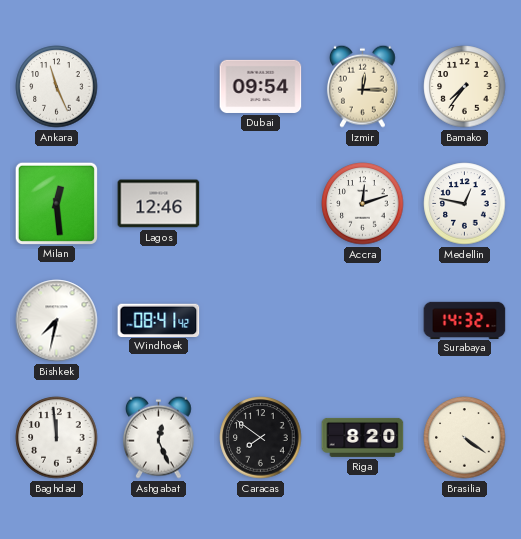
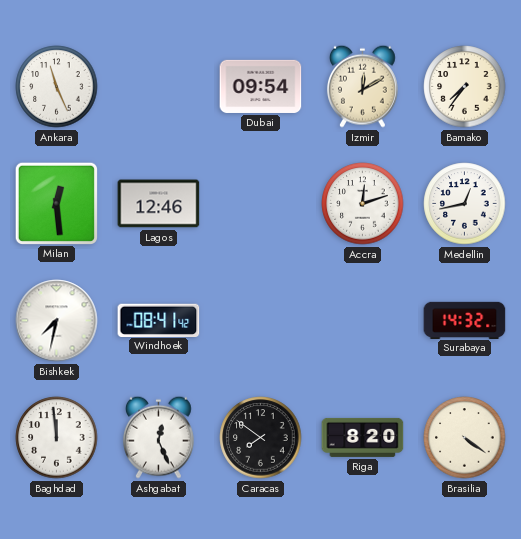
Izmir: 12:15 -> 12:10 (362, 86)
Medellin: 12:47 -> 12:43 (465, 204)
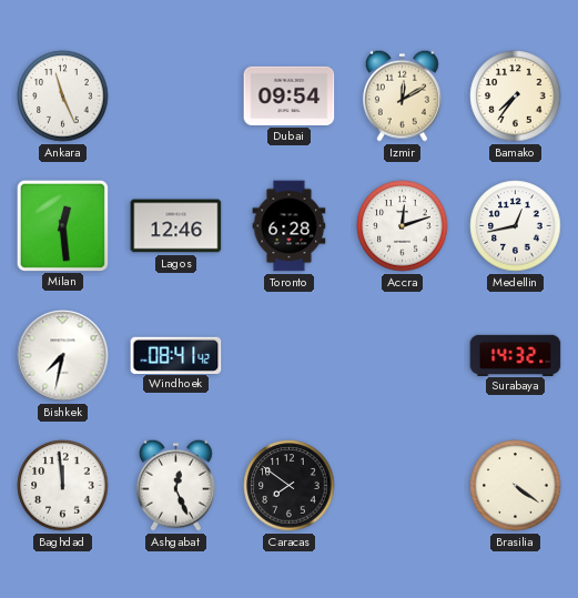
Toronto: none -> 6:28 (290, 226)
Riga: 8:20 -> none (363, 437)
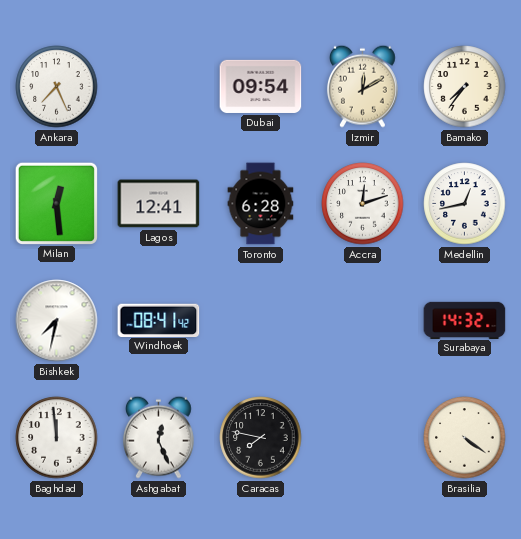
Ankara: 11:26 -> 7:26 (57, 87)
Lagos: 12:46 -> 12:41 (159, 204)
Caracas: 7:51 -> 7:47 (261, 438)
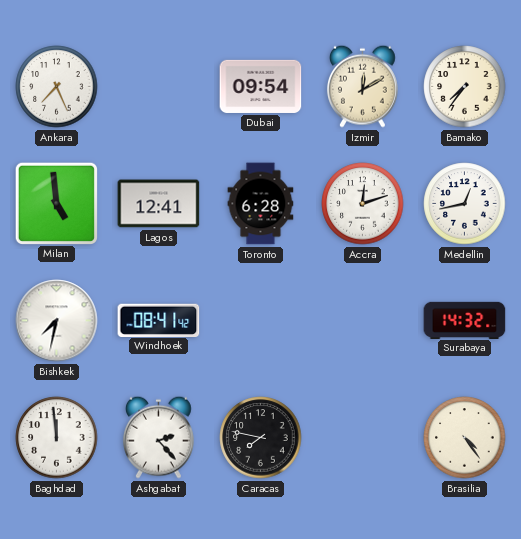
Milan: 12:29 -> 4:59 (56, 203)
Ashgabat: 12:26 -> 2:23 (158, 437)
Brasilia: 4:21 -> 4:24 (465, 438)
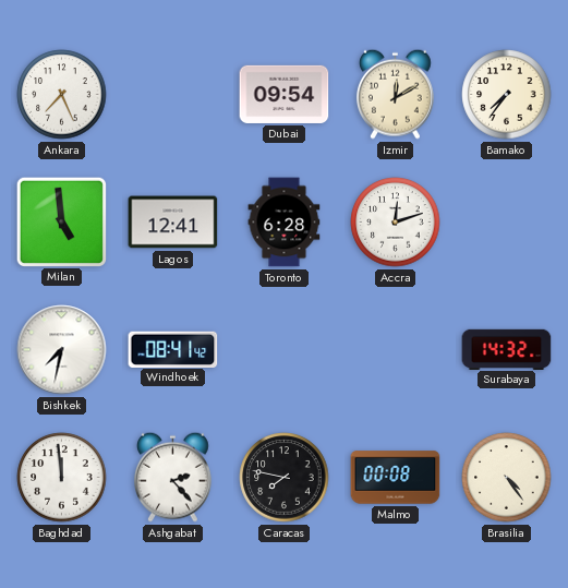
Medellin: 12:43 -> none (465, 204)
Malmo: none -> 00:08 (396, 478)
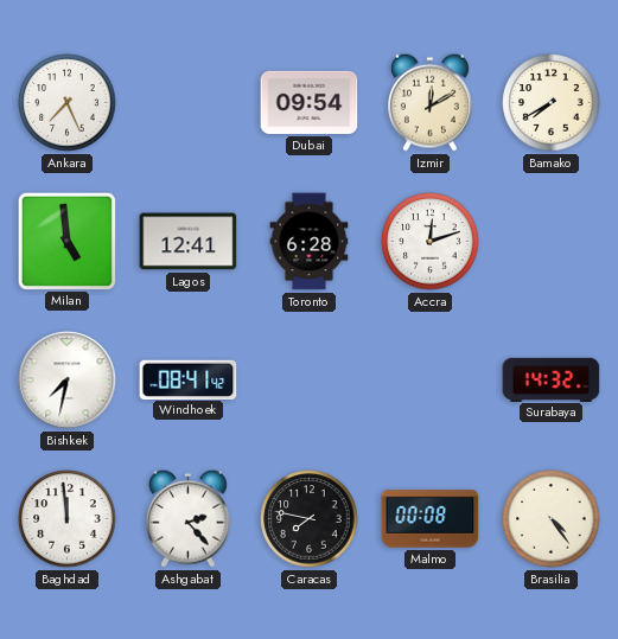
Bamako: 7:36 -> 7:40 (552, 103)
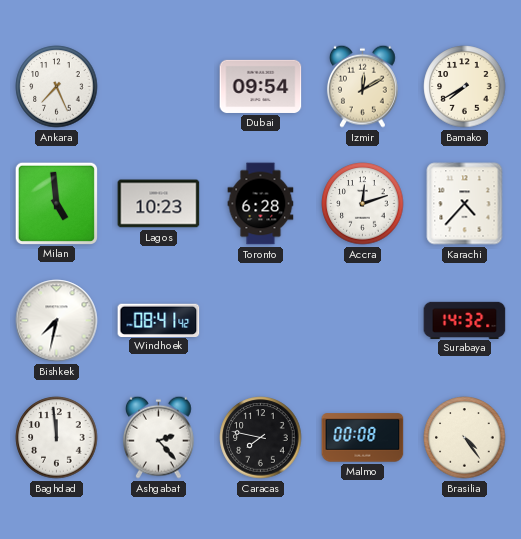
Lagos: 12:41 -> 10:23 (159, 204)
Karachi: none -> 4:37 (465, 204)
